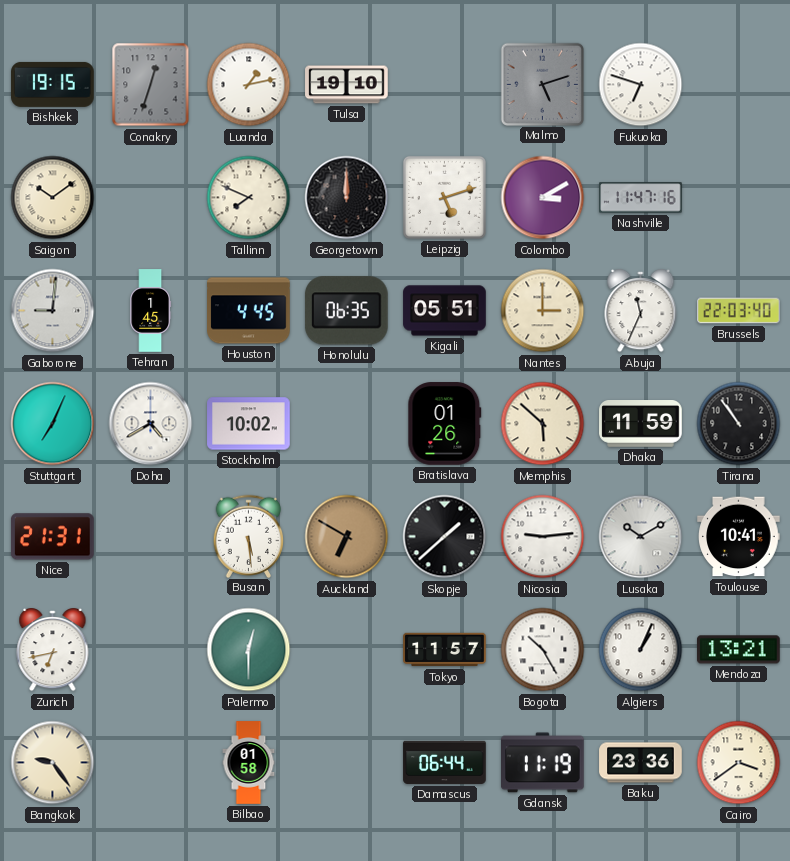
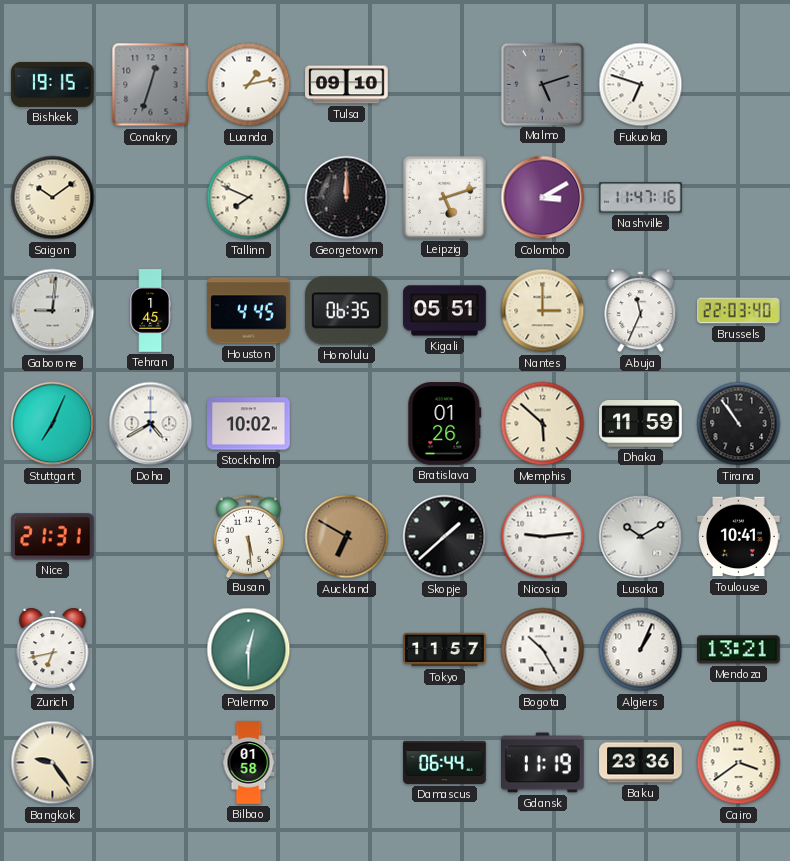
Tulsa: 19:10 -> 09:10 (347, 85)
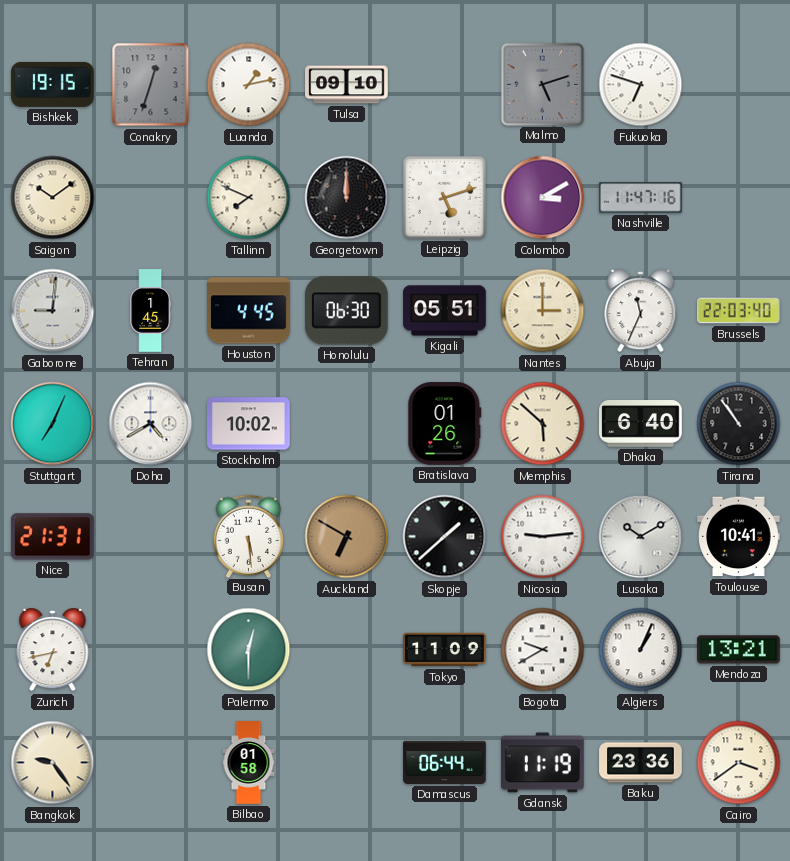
Honolulu: 06:35 -> 06:30 (346, 311)
Dhaka: 11:59 -> 6:40 (641, 424)
Tokyo: 11:57 -> 11:09 (445, 650)
Bogota: 10:25 -> 9:40 (543, 650)
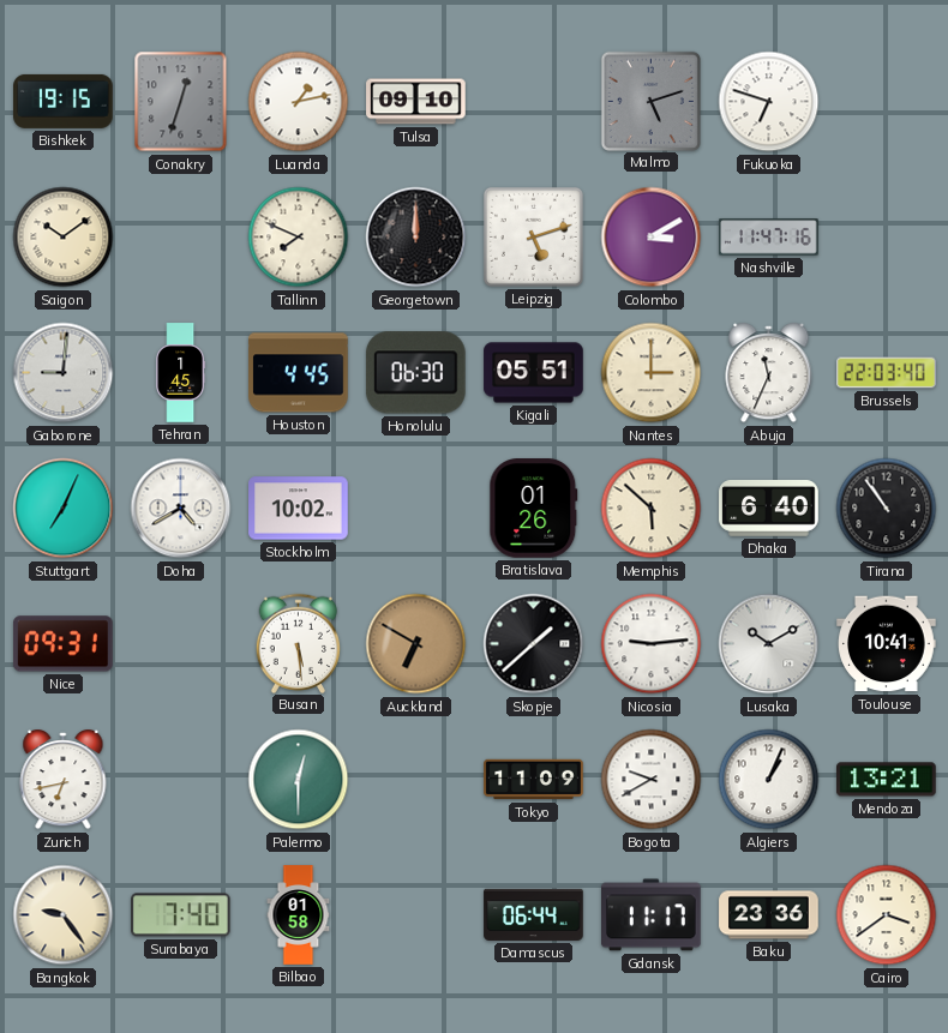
Nice: 21:31 -> 09:31 (64, 644)
Surabaya: none -> 7:40 (181, 915)
Gdansk: 11:19 -> 11:17 (652, 915)
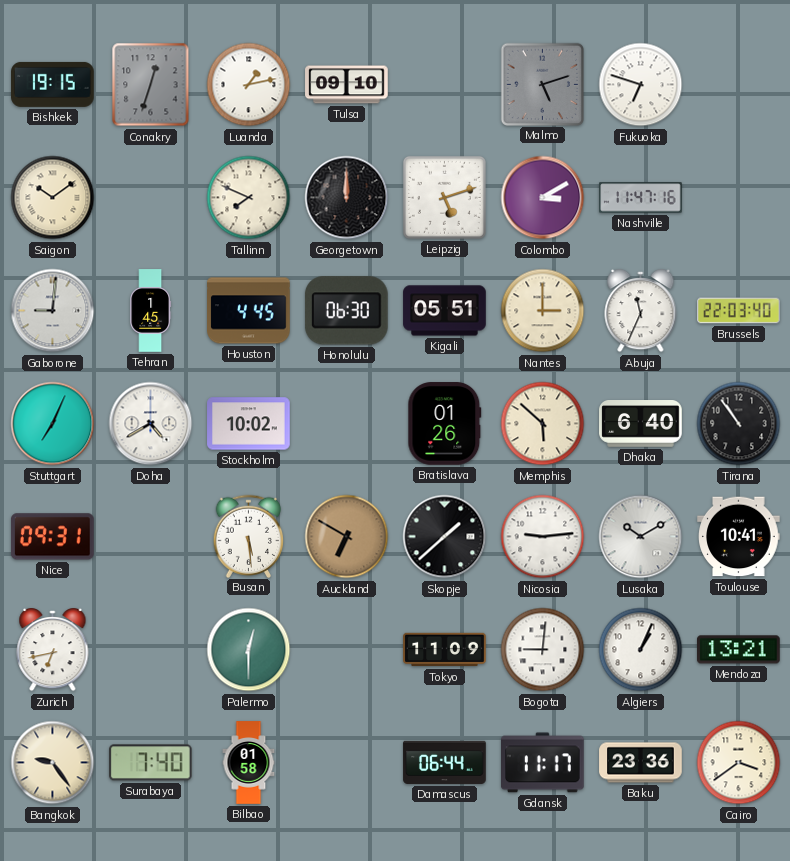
Bogota: 9:40 -> 9:01 (543, 650)
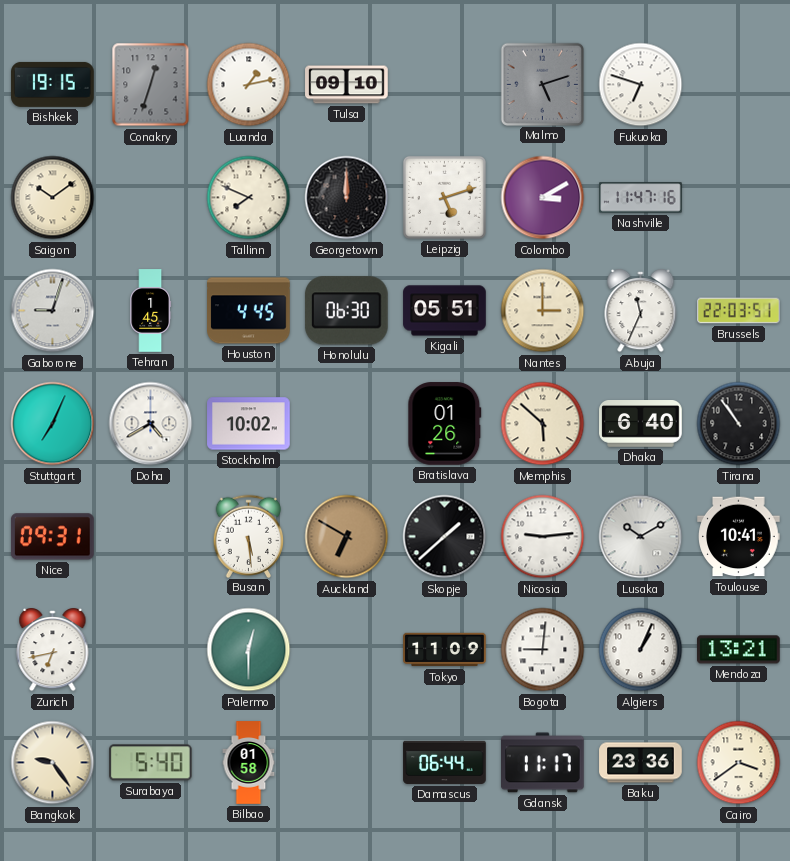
Gaborone: 9:01 -> 9:03 (53, 311)
Brussels: 22:03:40 -> 22:03:51 (739, 311)
Surabaya: 7:40 -> 5:40 (151, 763)
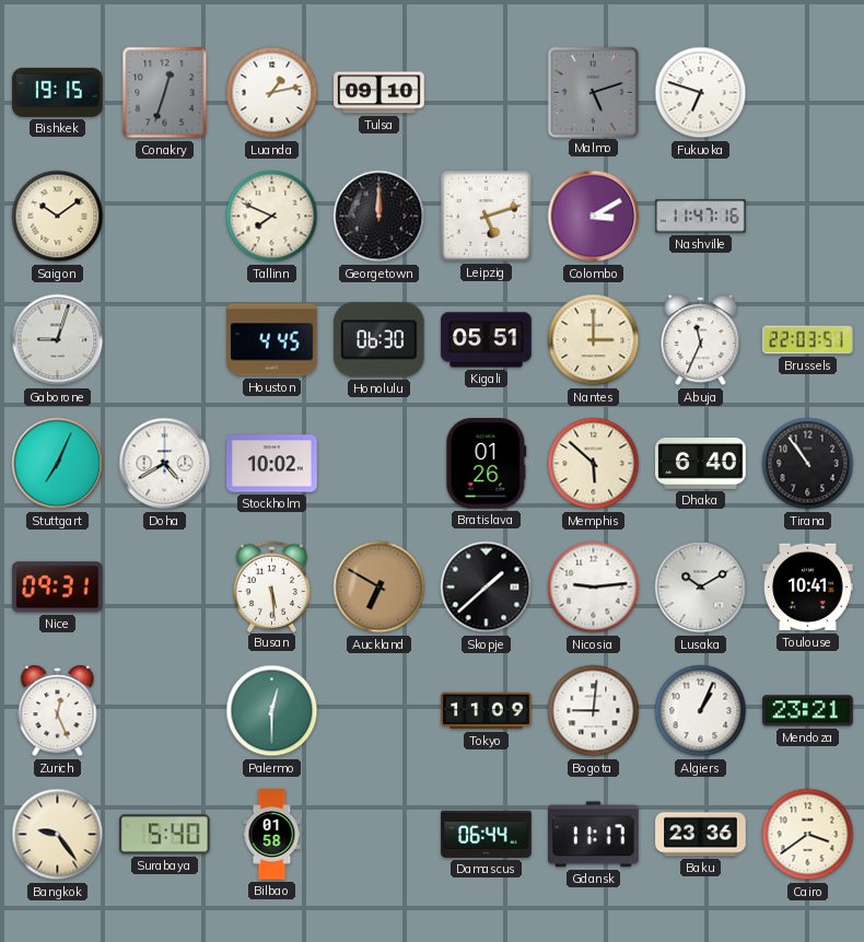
Tehran: 1:45 -> none (151, 311)
Zurich: 6:43 -> 12:26 (58, 712)
Mendoza: 13:21 -> 23:21 (808, 711)
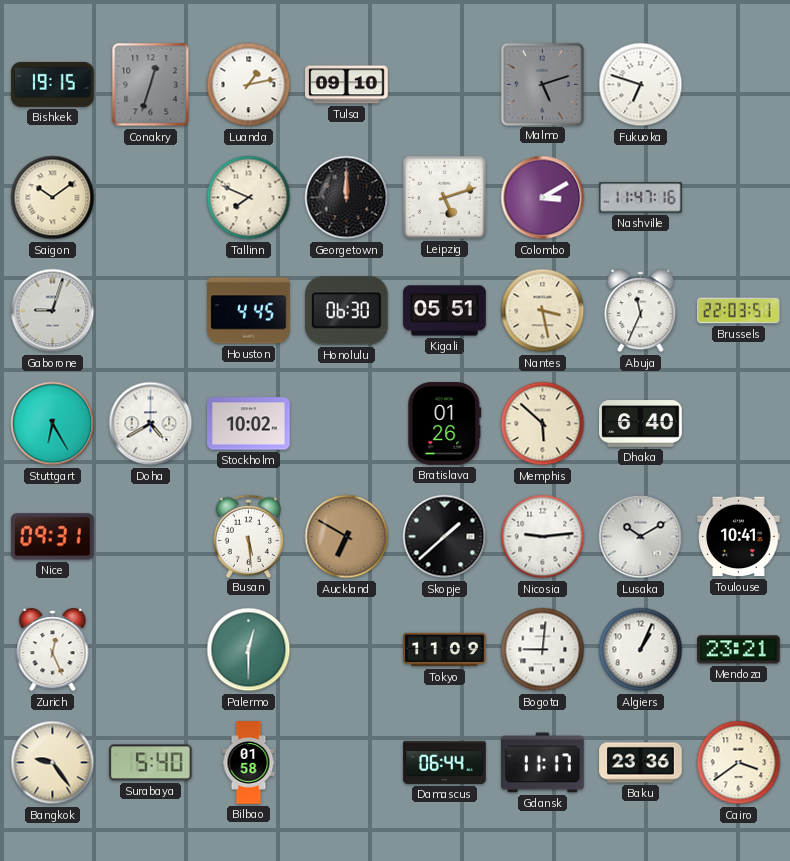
Nantes: 3:00 -> 3:28 (543, 311)
Stuttgart: 7:04 -> 6:25 (53, 424)
Tirana: 10:54 -> none (808, 464)
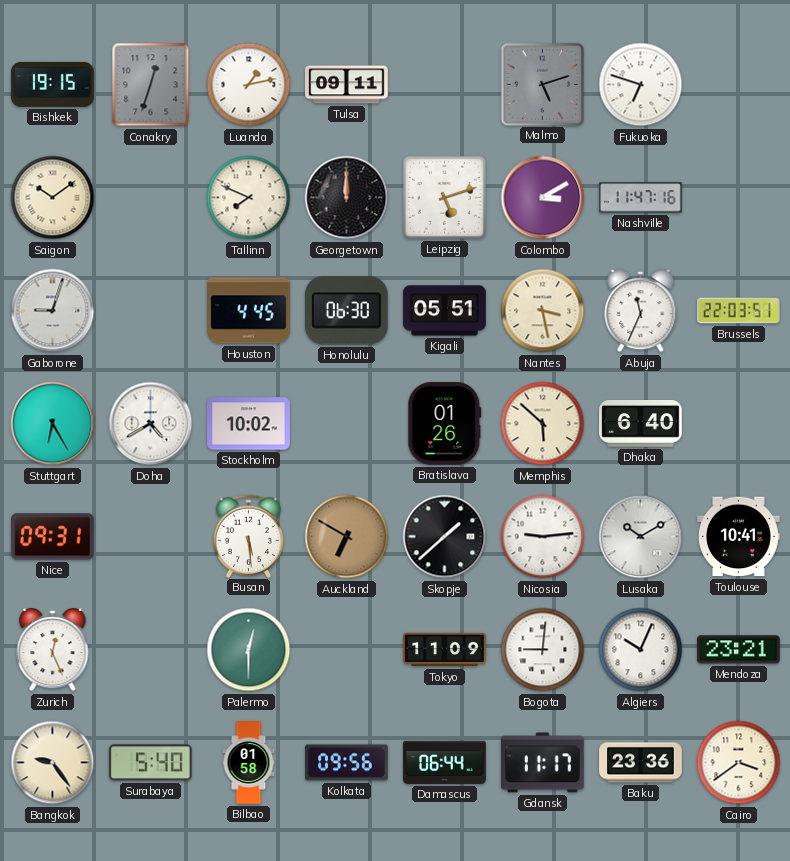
Tulsa: 09:10 -> 09:11 (347, 85)
Algiers: 1:04 -> 10:04 (641, 650)
Kolkata: none -> 09:56 (347, 763)
